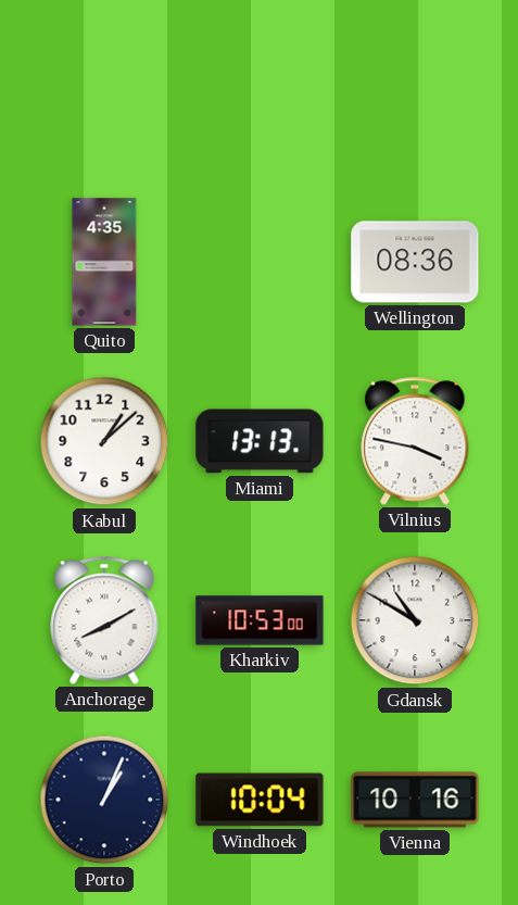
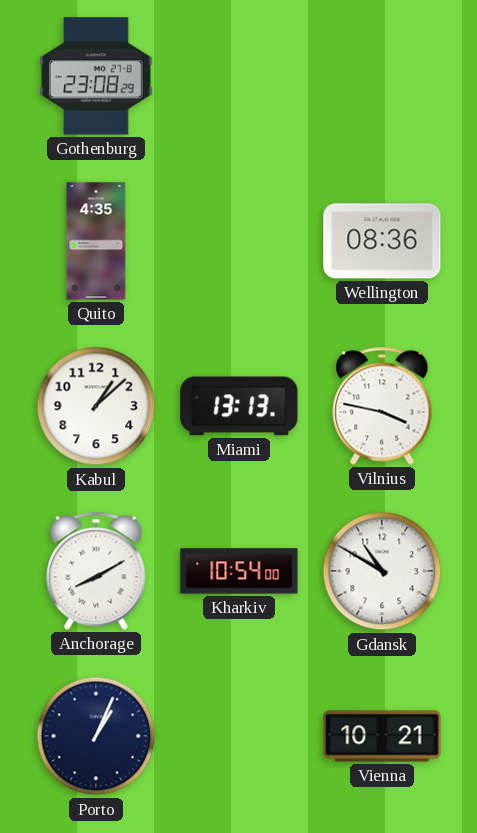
Gothenburg: none -> 23:08 (96, 76)
Kharkiv: 10:53 -> 10:54 (239, 571)
Windhoek: 10:04 -> none (260, 800)
Vienna: 10:16 -> 10:21 (382, 736)
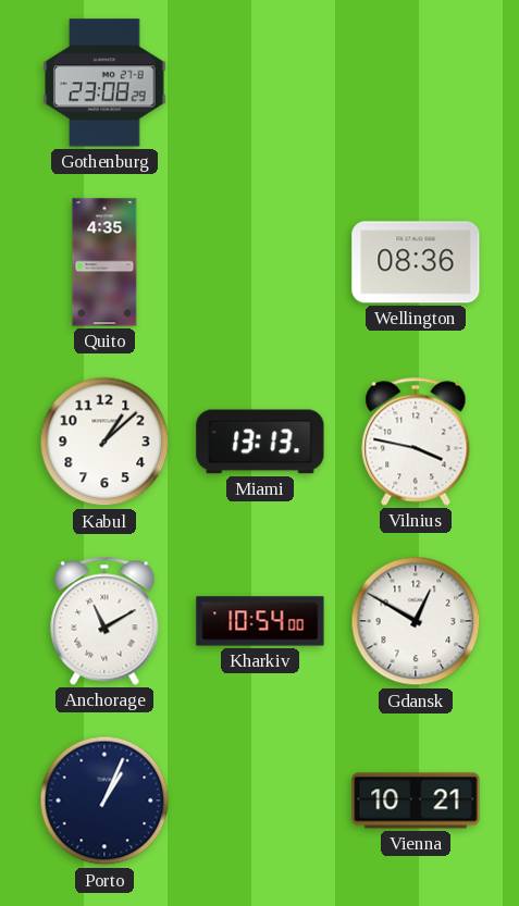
Anchorage: 8:10 -> 11:10 (104, 621)
Gdansk: 10:50 -> 12:50 (416, 621)
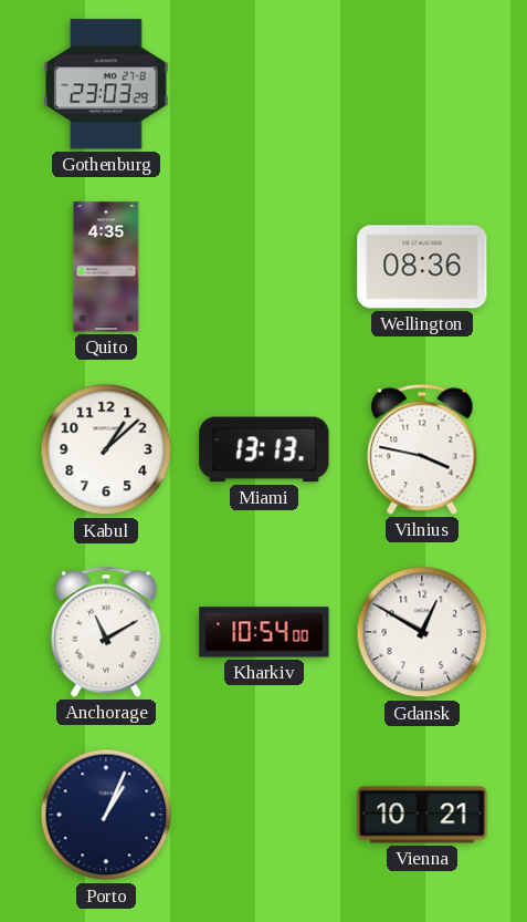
Gothenburg: 23:08 -> 23:03 (106, 84)
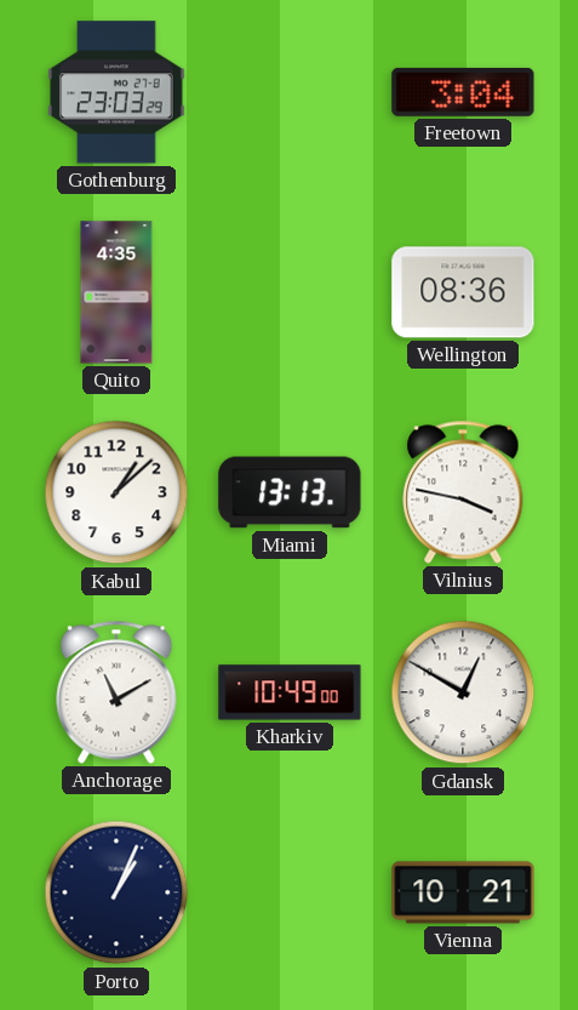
Freetown: none -> 3:04 (463, 92)
Kharkiv: 10:54 -> 10:49 (290, 692)
